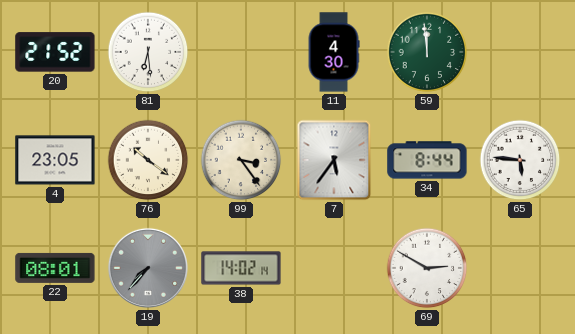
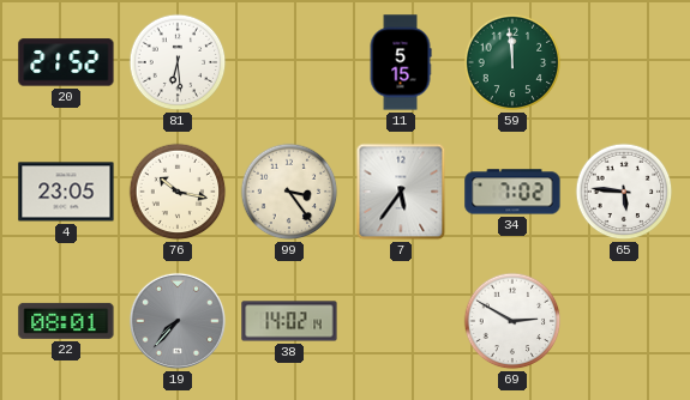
11: 4:30 -> 5:15 (401, 62)
76: 10:21 -> 10:17 (178, 192)
34: 8:44 -> 7:02 (512, 192)
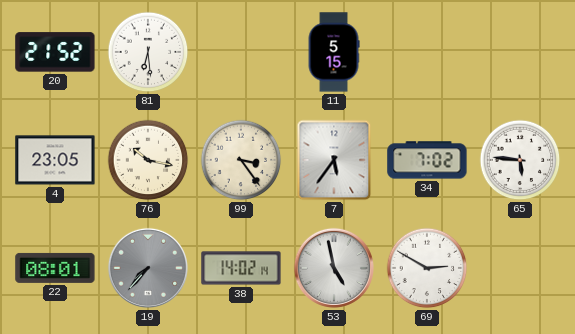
59: 11:59 -> none (512, 62)
53: none -> 4:58 (334, 268)
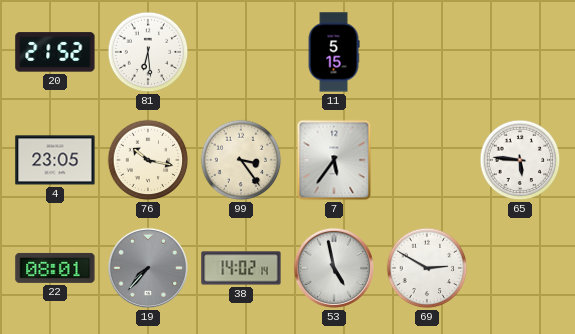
34: 7:02 -> none (427, 160)
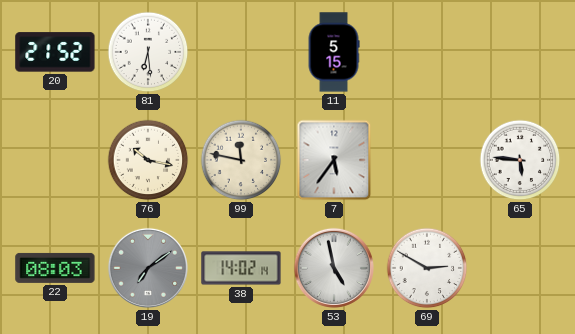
4: 23:05 -> none (55, 160)
99: 3:24 -> 11:47 (241, 160)
22: 08:01 -> 08:03 (55, 268)
19: 7:37 -> 7:09 (148, 268)
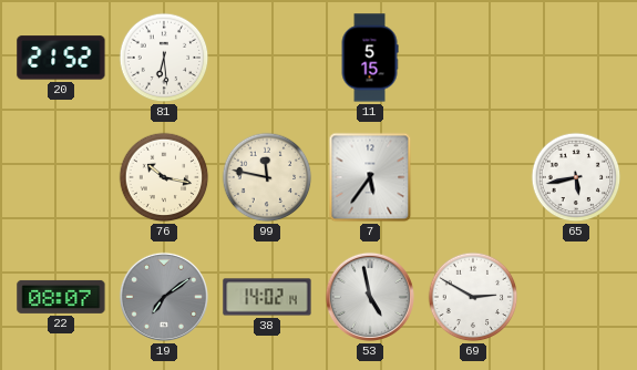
65: 5:46 -> 5:43 (576, 177)
22: 08:03 -> 08:07 (61, 297)
